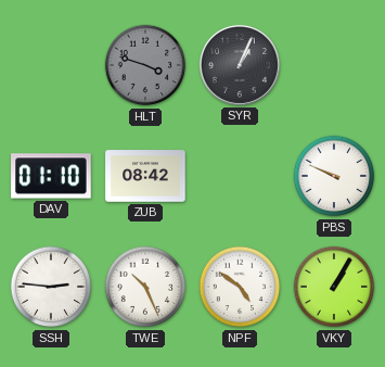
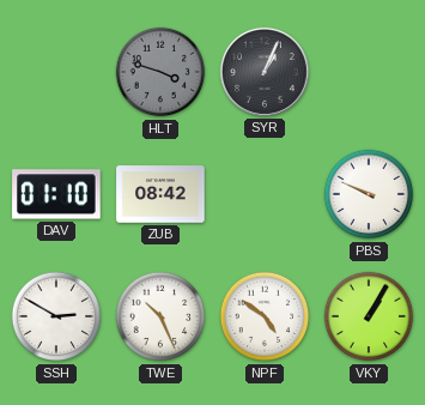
SSH: 2:46 -> 2:50 (56, 316)
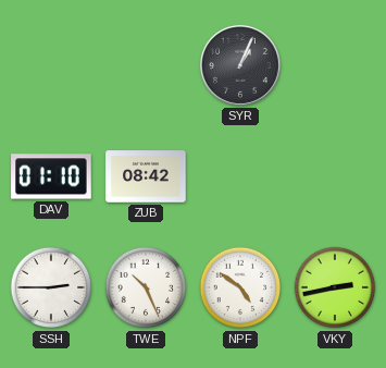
HLT: 3:48 -> none (160, 72)
PBS: 9:49 -> none (369, 194)
SSH: 2:50 -> 2:45 (51, 287)
VKY: 1:05 -> 2:43 (335, 287)
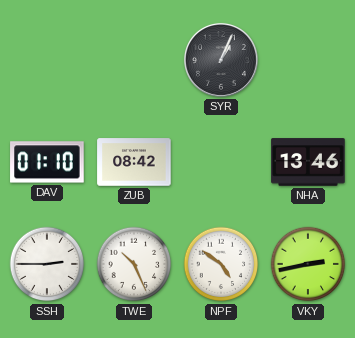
NHA: none -> 13:46 (308, 162)
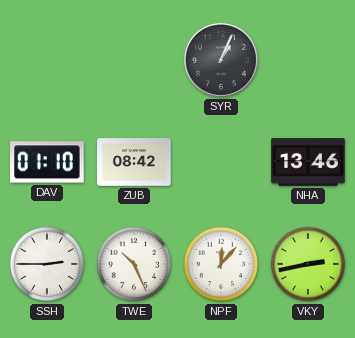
NPF: 4:51 -> 12:07 (221, 264)
